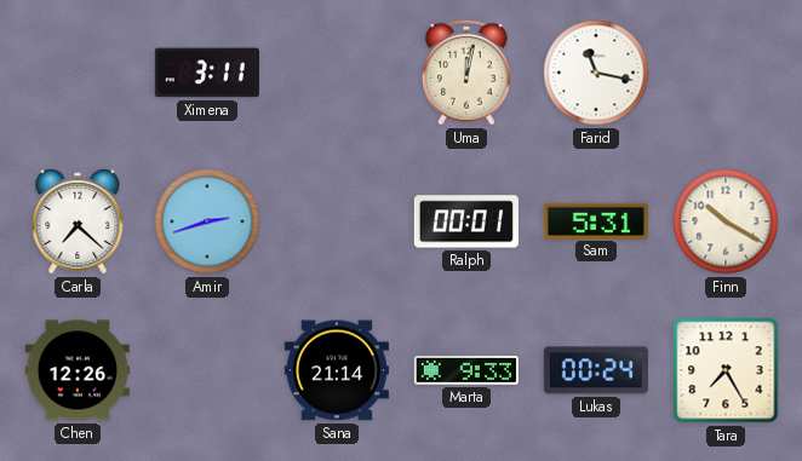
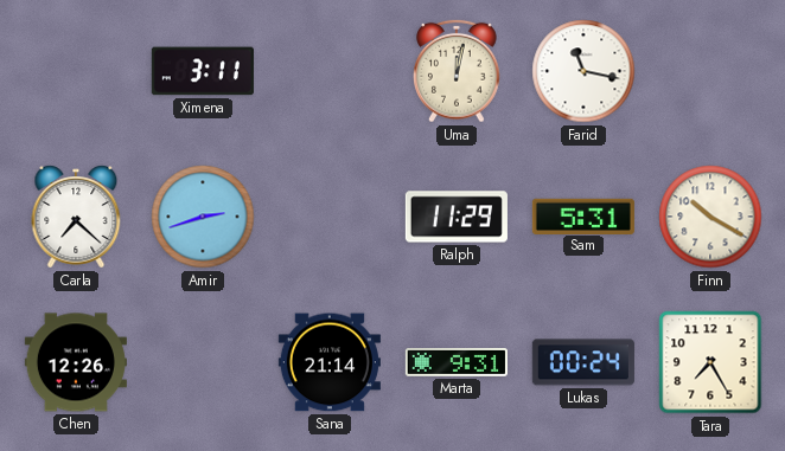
Ralph: 00:01 -> 11:29 (457, 217)
Marta: 9:33 -> 9:31 (457, 363)
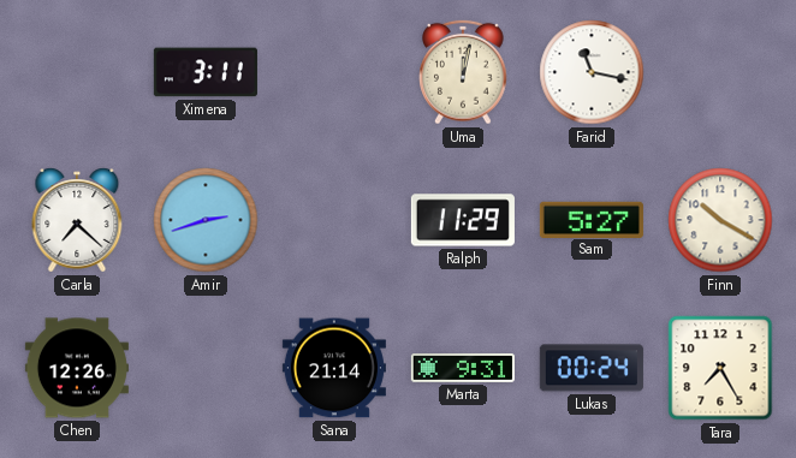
Sam: 5:31 -> 5:27 (592, 219)
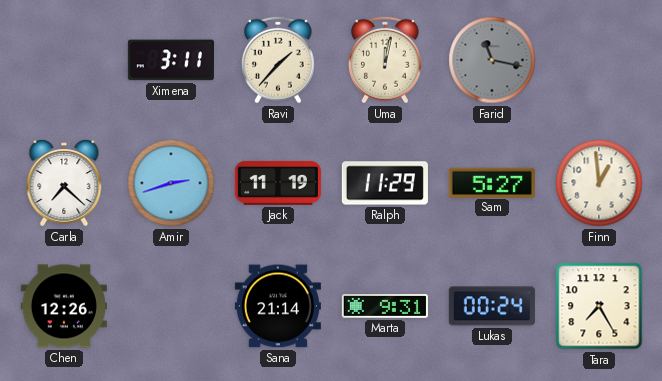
Ravi: none -> 1:37 (279, 60)
Farid dial: white -> grey (492, 60)
Jack: none -> 11:19 (278, 183)
Finn: 10:20 -> 12:59 (599, 183)
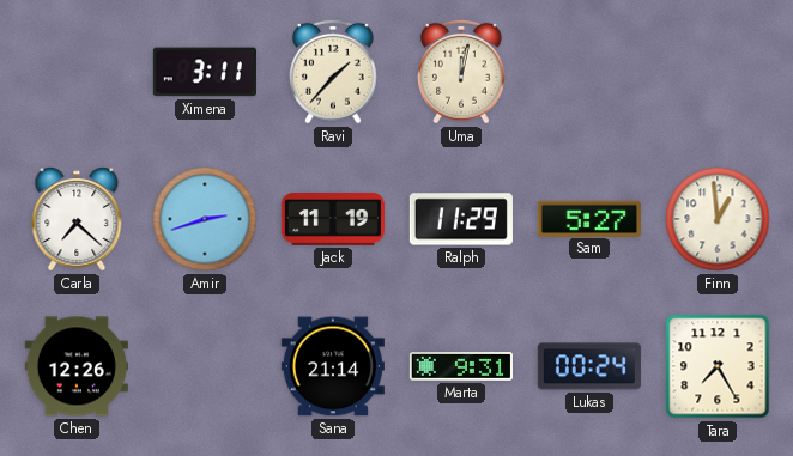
Farid: 11:17 -> none (492, 60)
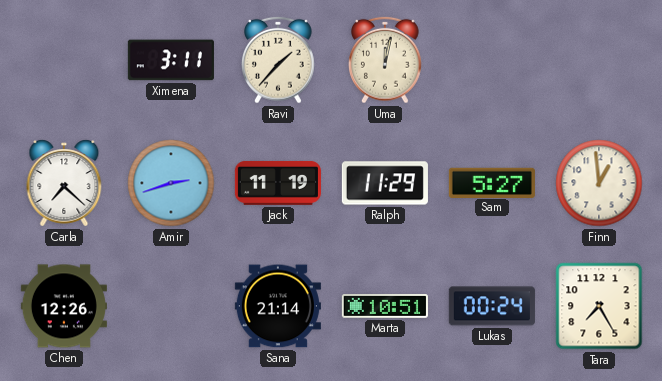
Marta: 9:31 -> 10:51 (385, 307)
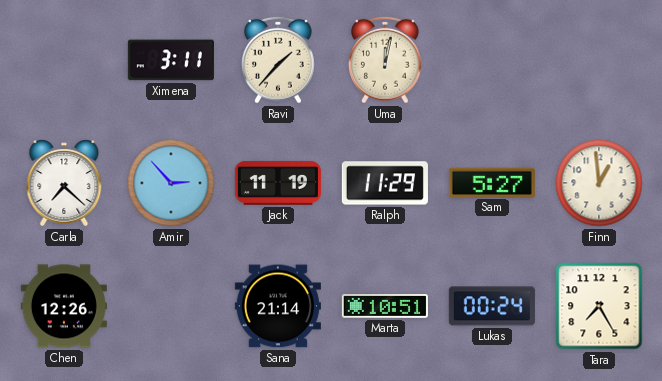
Amir: 2:42 -> 2:53 (171, 183)
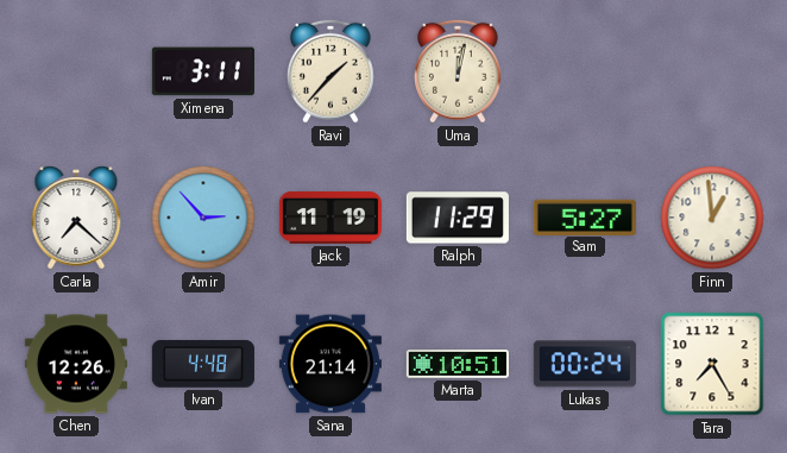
Ivan: none -> 4:48 (203, 364)
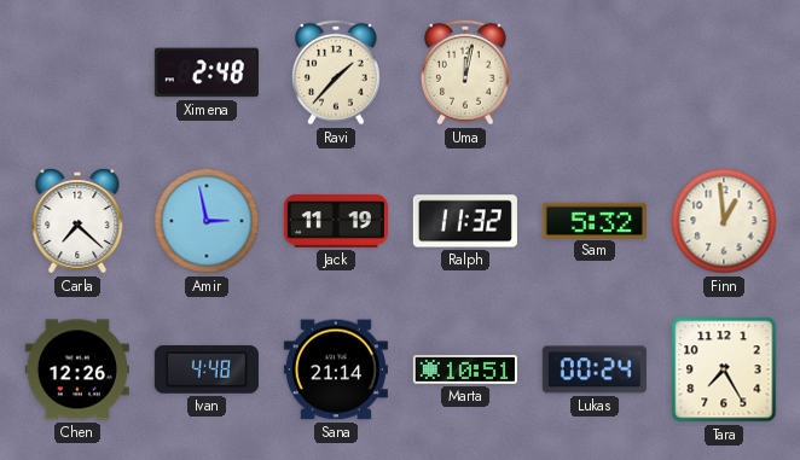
Ximena: 3:11 -> 2:48 (207, 72)
Amir: 2:53 -> 2:58 (207, 221)
Ralph: 11:29 -> 11:32 (465, 221)
Sam: 5:27 -> 5:32 (595, 220)
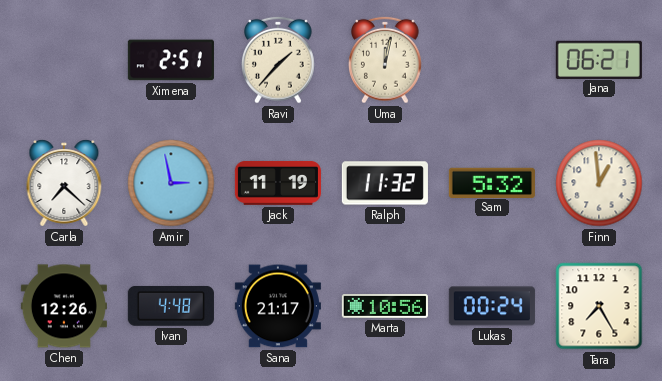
Ximena: 2:48 -> 2:51 (171, 60)
Jana: none -> 06:21 (599, 59)
Sana: 21:14 -> 21:17 (278, 306)
Marta: 10:51 -> 10:56 (385, 307)
